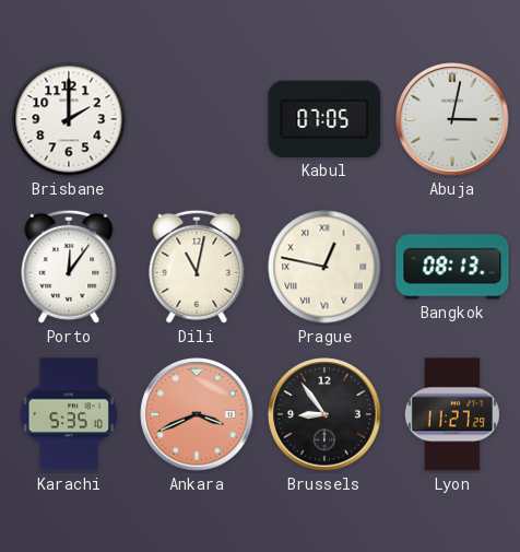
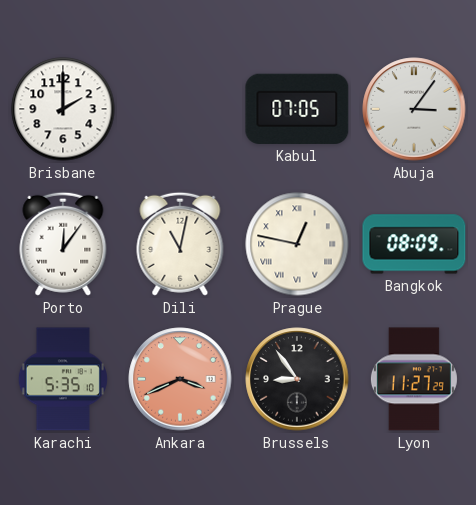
Abuja: 3:02 -> 3:06 (414, 109)
Bangkok: 08:13 -> 08:09 (414, 244)
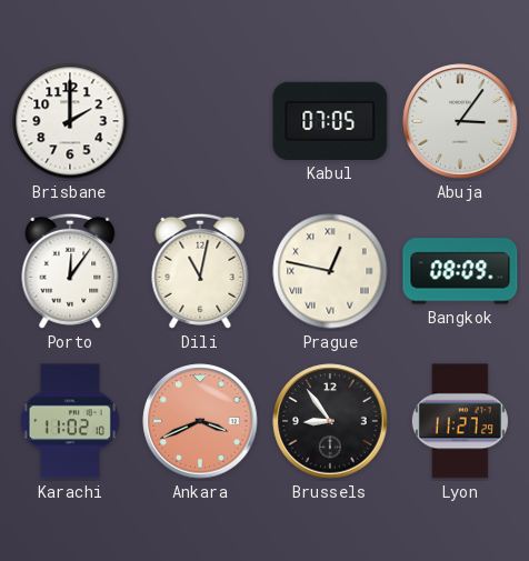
Karachi: 5:35 -> 11:02 (70, 421)
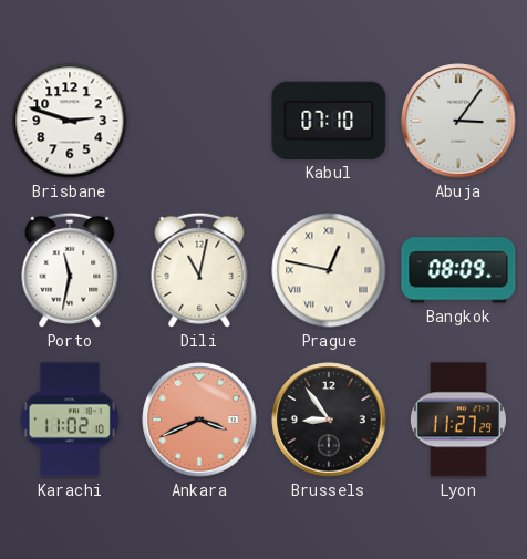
Brisbane: 2:00 -> 2:48 (70, 121)
Kabul: 07:05 -> 07:10 (329, 121)
Porto: 12:06 -> 11:32 (70, 270)
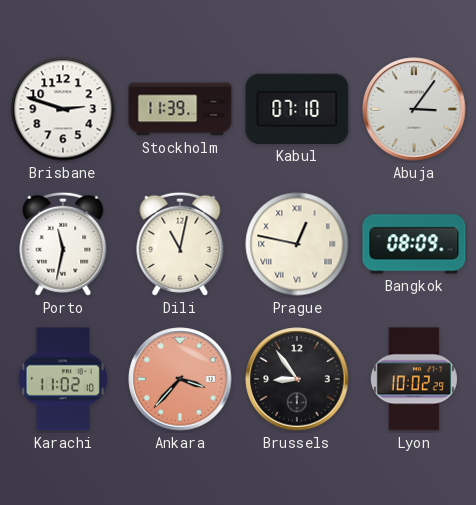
Stockholm: none -> 11:39 (180, 109)
Ankara: 3:41 -> 3:37 (180, 379)
Lyon: 11:27 -> 10:02 (414, 379)
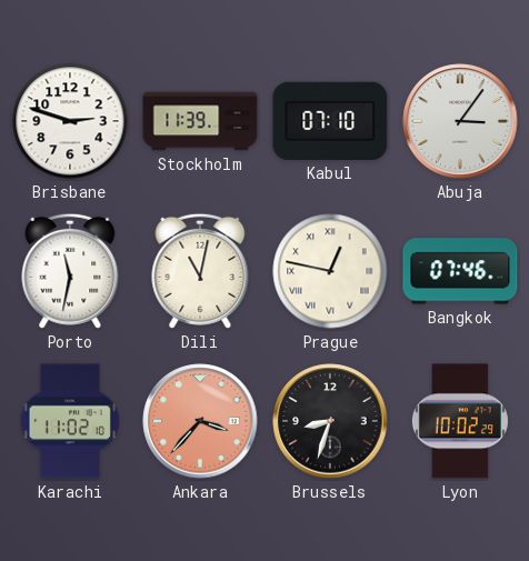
Bangkok: 08:09 -> 07:46 (460, 271)
Brussels: 8:54 -> 8:33 (330, 421)
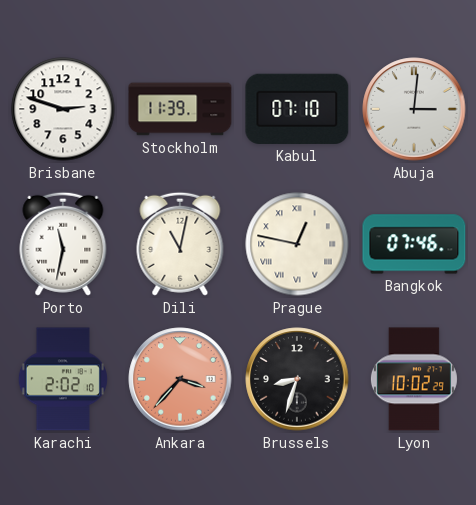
Abuja: 3:06 -> 3:01 (414, 109)
Karachi: 11:02 -> 2:02 (63, 379)
